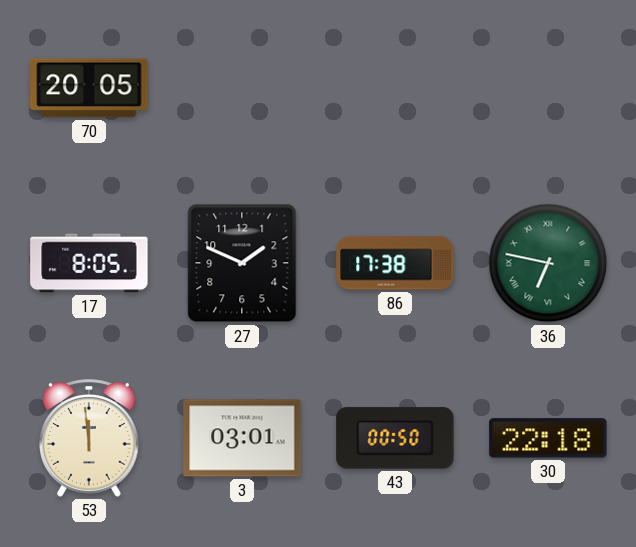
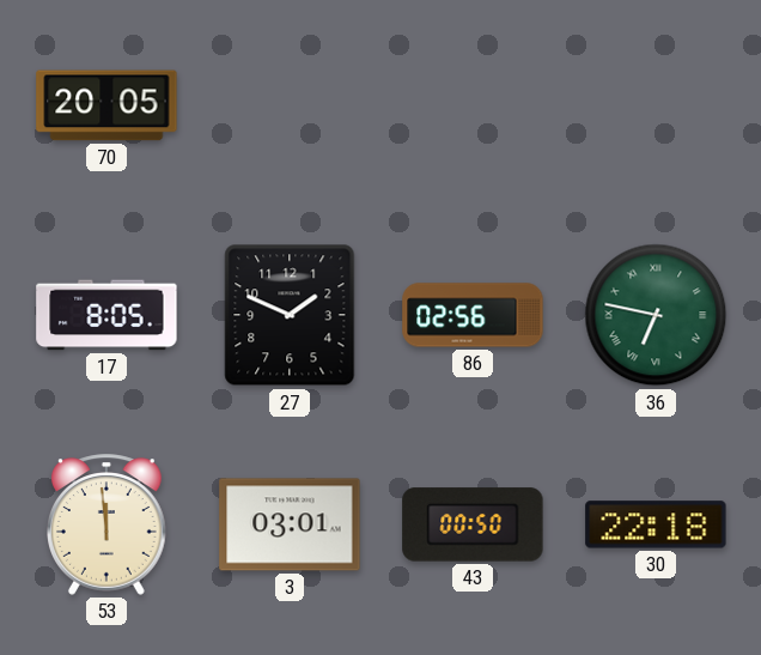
86: 17:38 -> 02:56 (473, 315)
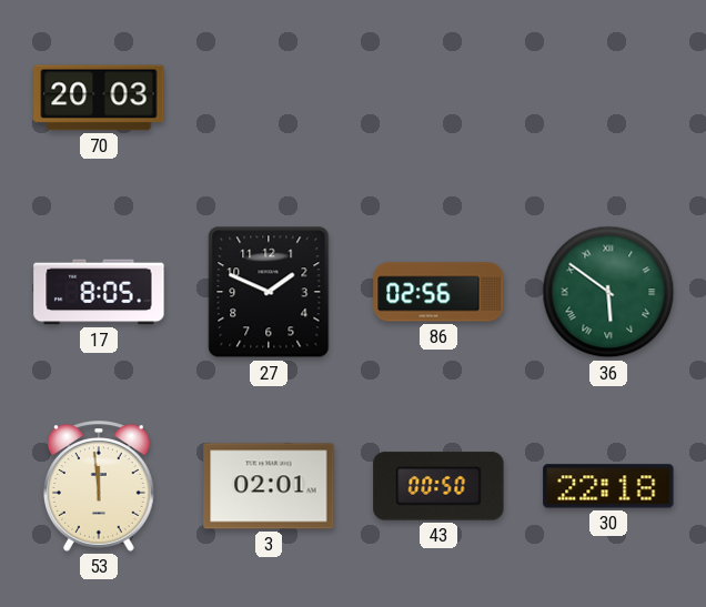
70: 20:05 -> 20:03 (99, 98)
36: 6:47 -> 5:51 (608, 292)
3: 03:01 -> 02:01 (269, 486)
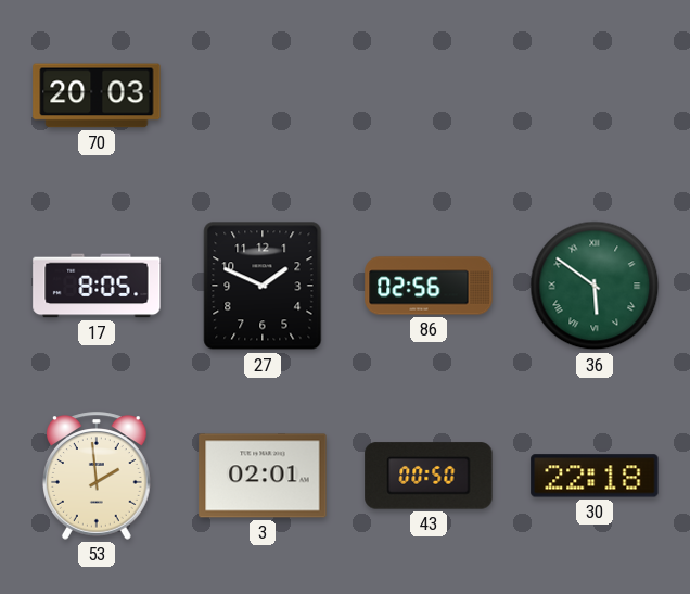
53: 11:59 -> 1:59 (98, 476)
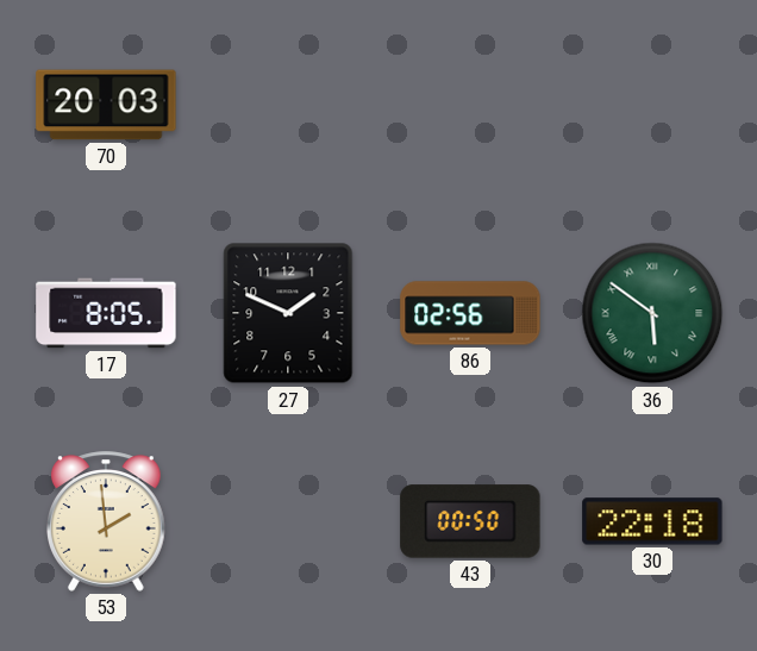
3: 02:01 -> none (263, 476)
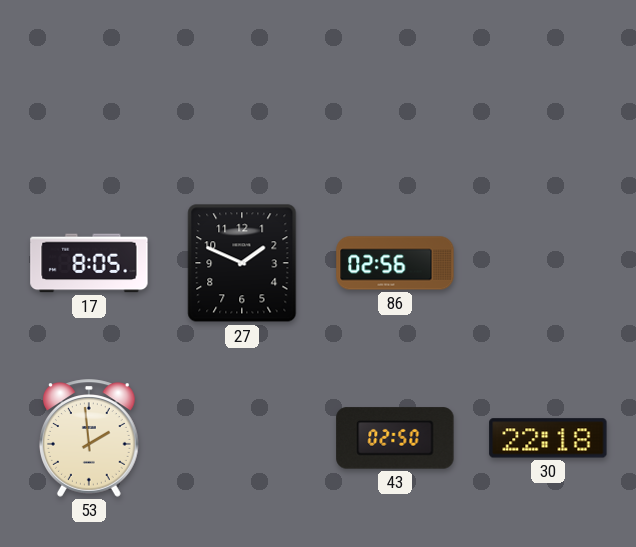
70: 20:03 -> none (106, 105)
36: 5:51 -> none (652, 313)
43: 00:50 -> 02:50 (395, 438)
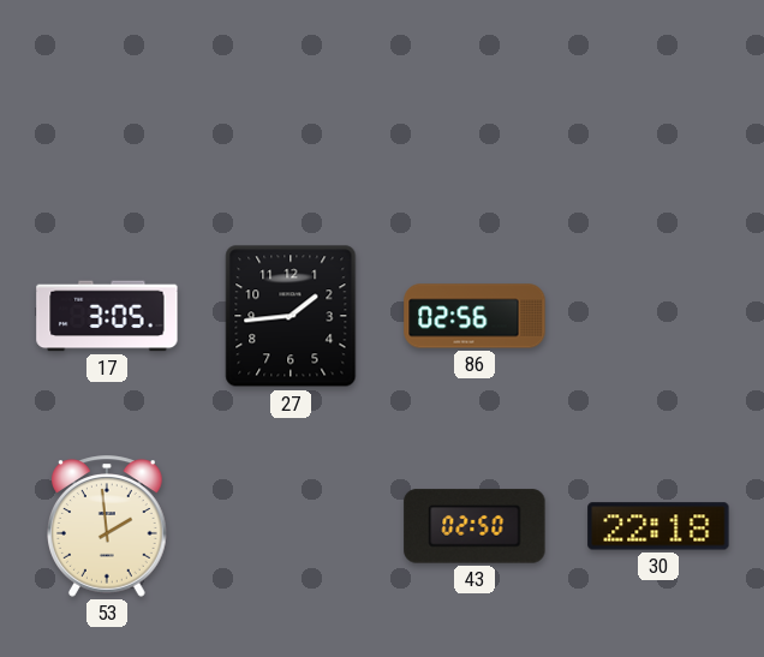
17: 8:05 -> 3:05 (107, 316)
27: 1:49 -> 1:44 (291, 316)
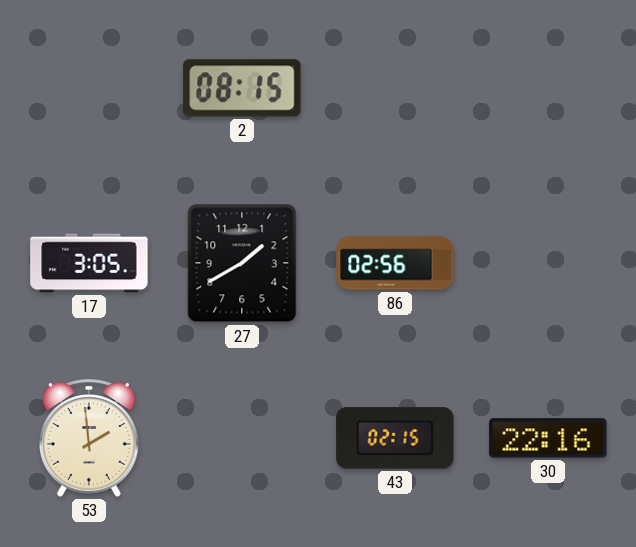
2: none -> 08:15 (242, 88)
27: 1:44 -> 1:40 (242, 263)
43: 02:50 -> 02:15 (395, 438)
30: 22:18 -> 22:16 (548, 438)
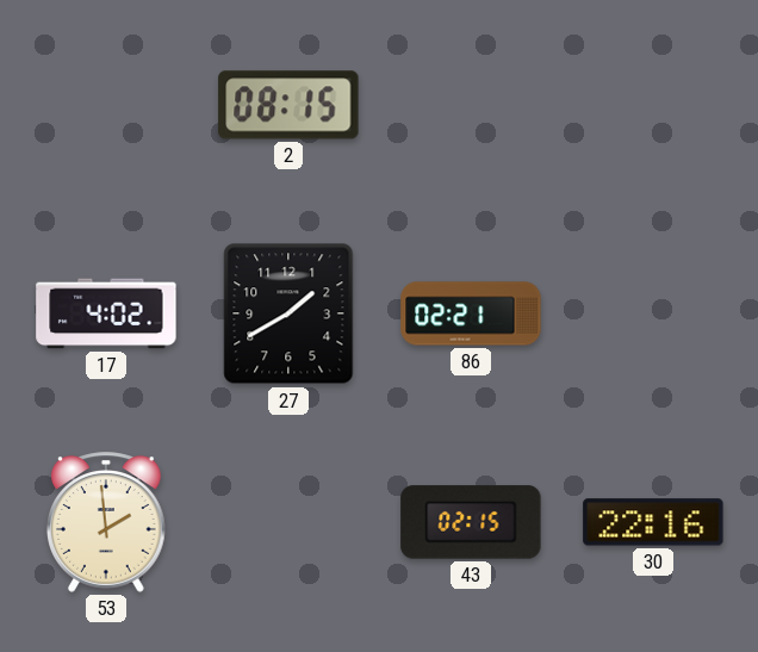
17: 3:05 -> 4:02 (106, 313)
86: 02:56 -> 02:21 (471, 313)
